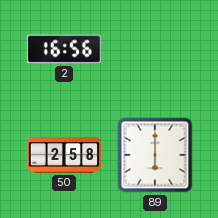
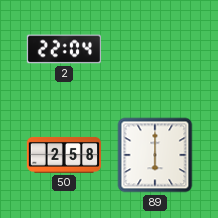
2: 16:56 -> 22:04 (64, 49)
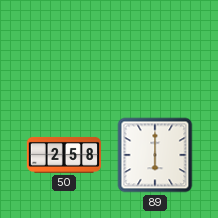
2: 22:04 -> none (64, 49)
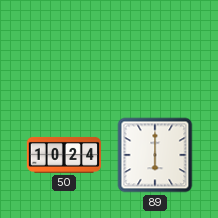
50: 2:58 -> 10:24 (64, 155)
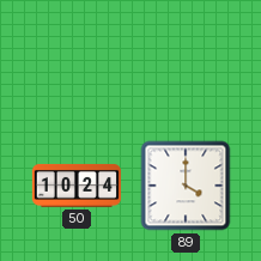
89: 6:00 -> 4:00 (186, 186)
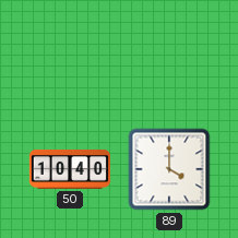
50: 10:24 -> 10:40 (70, 169)
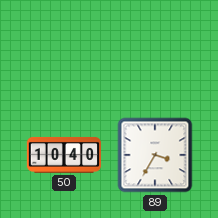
89: 4:00 -> 3:35 (155, 155)
